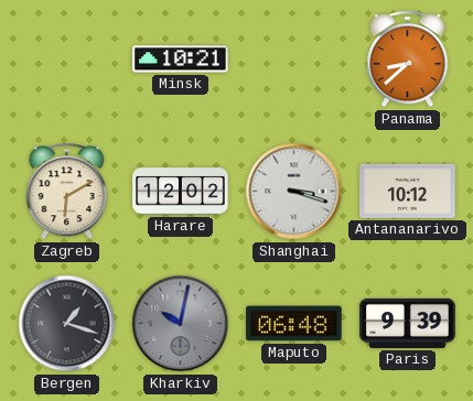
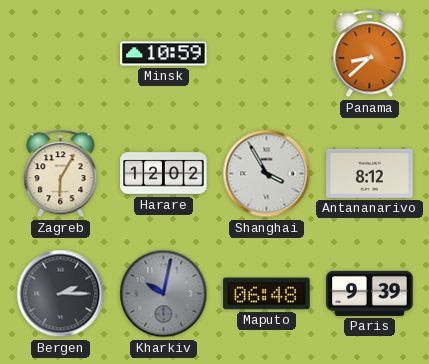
Minsk: 10:21 -> 10:59 (164, 54)
Zagreb: 6:10 -> 6:05 (61, 174)
Shanghai: 3:18 -> 3:55 (267, 174)
Antananarivo: 10:12 -> 8:12 (370, 173)
Bergen: 1:18 -> 2:15 (61, 294)
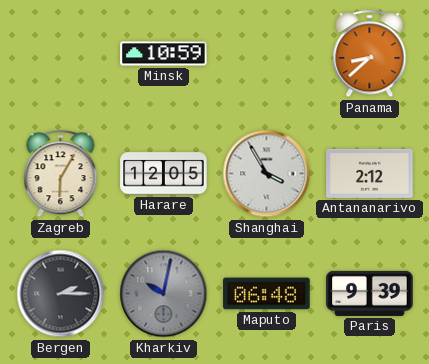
Harare: 12:02 -> 12:05 (164, 174)
Antananarivo: 8:12 -> 2:12 (370, 173)
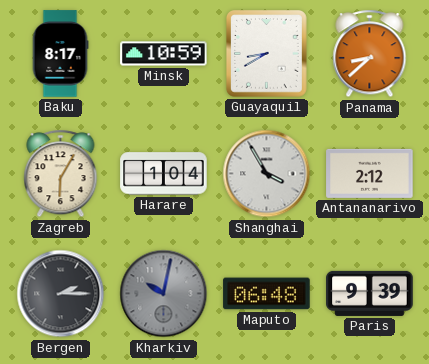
Baku: none -> 8:17 (60, 54)
Guayaquil: none -> 8:40 (267, 54)
Harare: 12:05 -> 1:04 (164, 174)
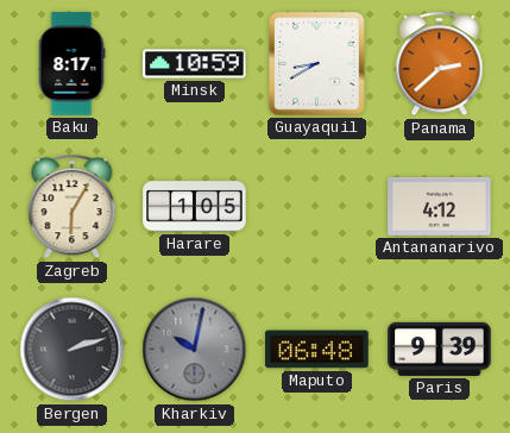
Panama: 8:38 -> 2:38 (440, 64)
Harare: 1:04 -> 1:05 (195, 207)
Shanghai: 3:55 -> none (267, 174)
Antananarivo: 2:12 -> 4:12 (440, 206)
Bergen: 2:15 -> 2:12 (73, 350)
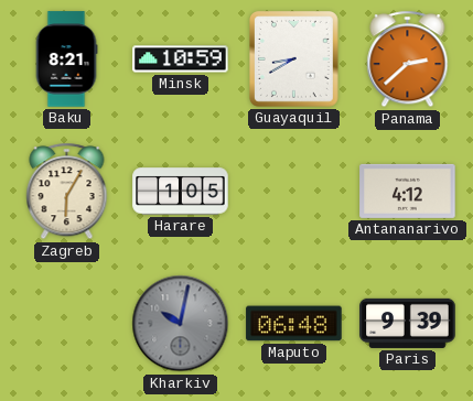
Baku: 8:17 -> 8:21 (66, 59)
Bergen: 2:12 -> none (73, 350)
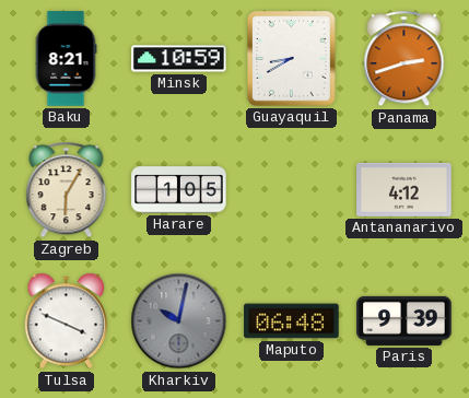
Panama: 2:38 -> 2:42 (404, 59)
Tulsa: none -> 3:49 (67, 321)
